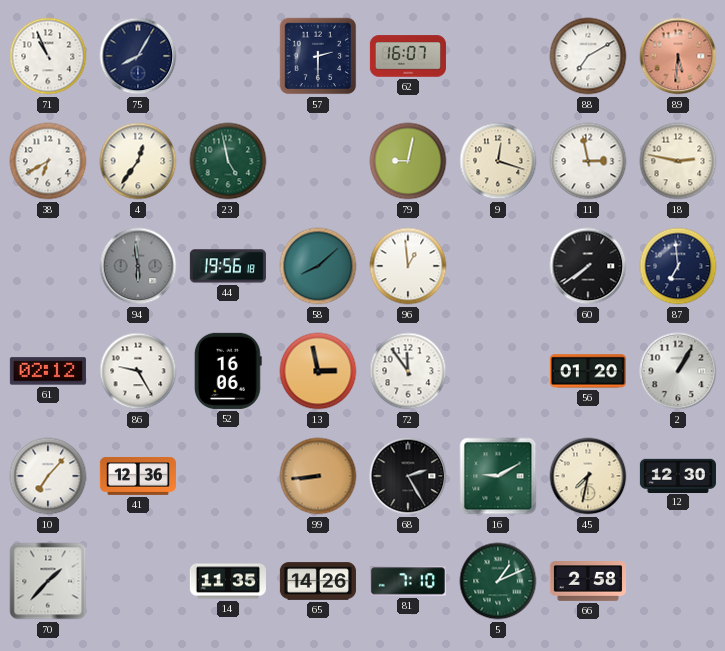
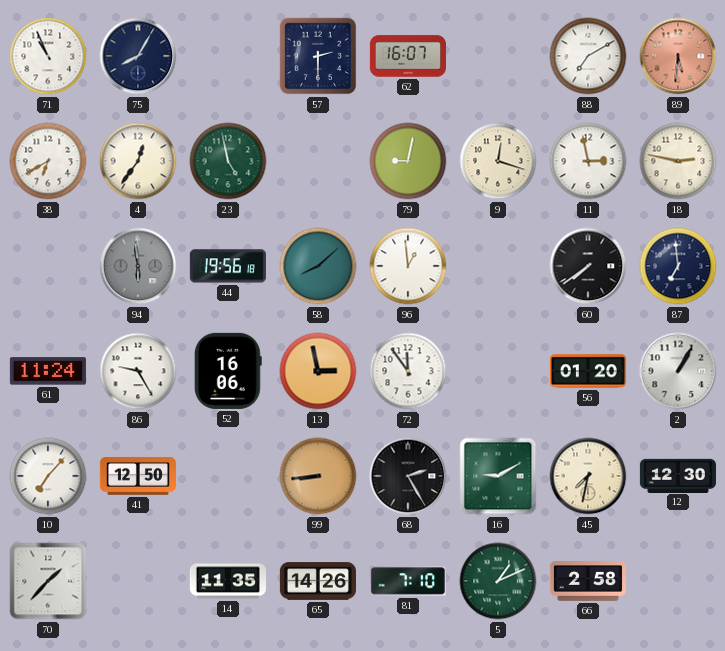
61: 02:12 -> 11:24 (48, 371)
41: 12:36 -> 12:50 (138, 476)
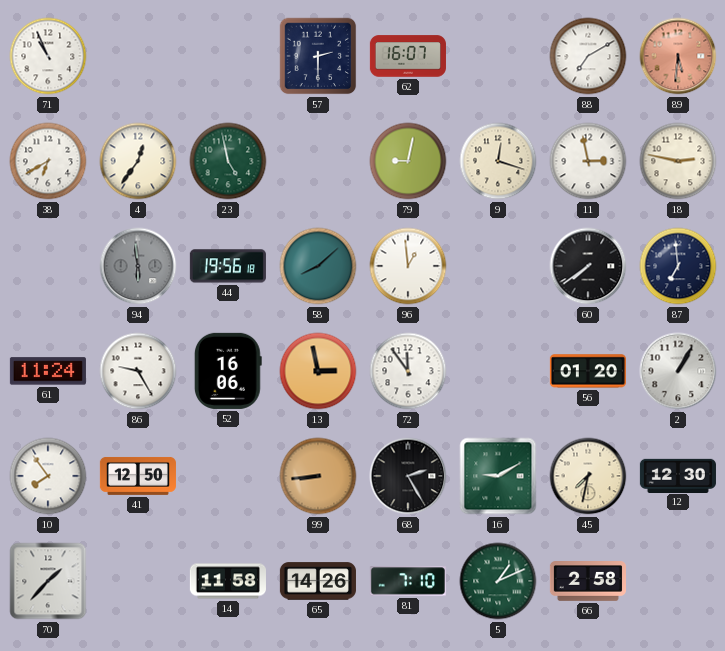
75: 8:05 -> none (138, 56)
10: 7:07 -> 7:54 (48, 476)
14: 11:35 -> 11:58 (228, 581)
